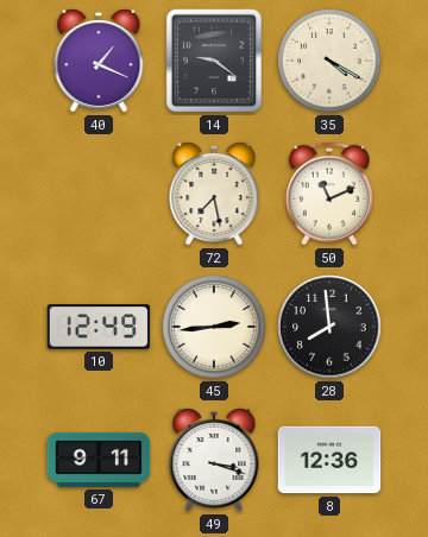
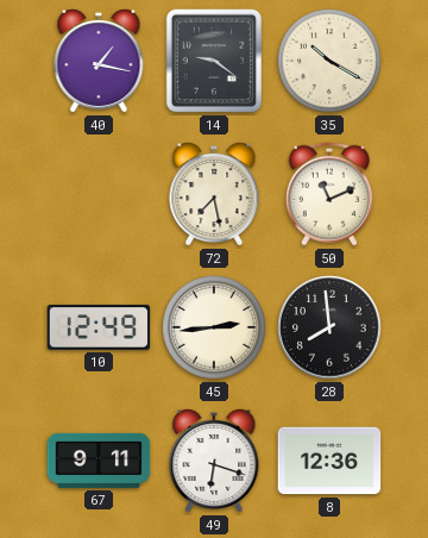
40: 1:19 -> 1:17 (99, 61)
35: 4:20 -> 10:20 (329, 61)
49: 3:18 -> 6:18 (214, 461)
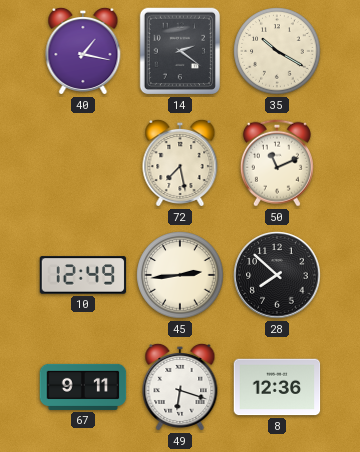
14: 9:21 -> 2:21 (180, 51)
28: 7:59 -> 7:52 (277, 275)
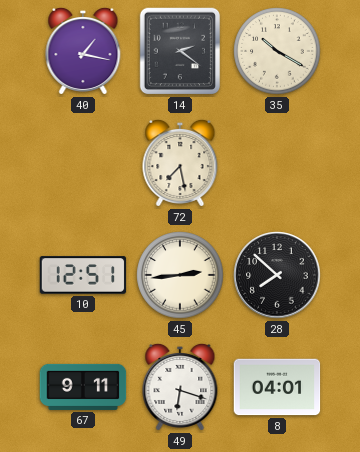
50: 11:11 -> none (277, 163)
10: 12:49 -> 12:51 (83, 275)
8: 12:36 -> 04:01 (277, 387)
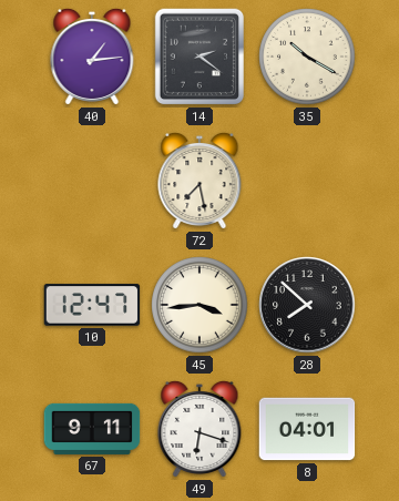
40: 1:17 -> 1:14 (92, 57)
10: 12:51 -> 12:47 (92, 305)
45: 2:44 -> 3:44 (199, 305)
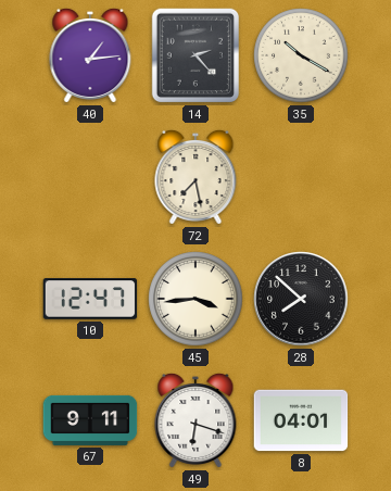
14: 2:21 -> 2:23 (195, 55)
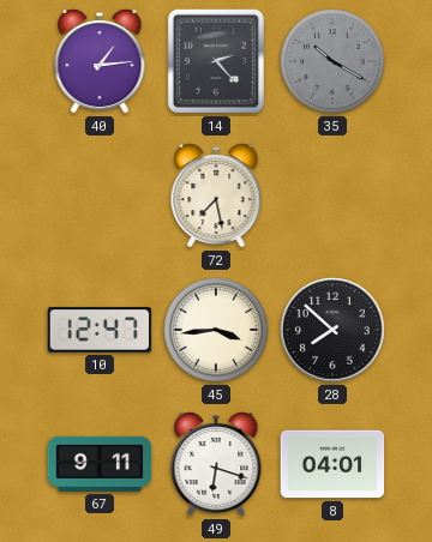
35 dial: cream -> grey (332, 61)
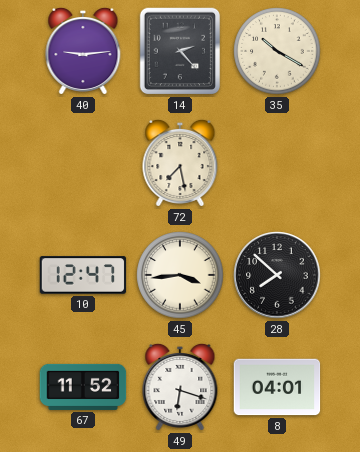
40: 1:14 -> 9:14 (83, 51)
35 dial: grey -> cream (277, 51)
67: 9:11 -> 11:52 (83, 387)
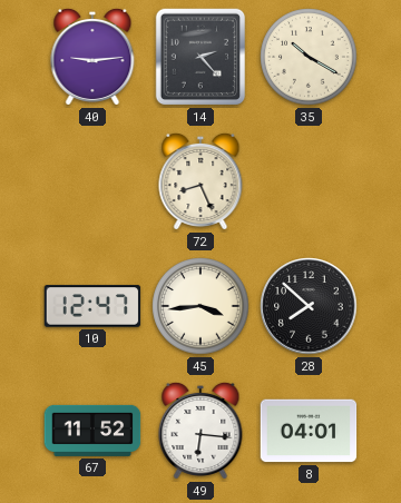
72: 7:28 -> 8:26 (200, 181)
49: 6:18 -> 6:16 (200, 431)
